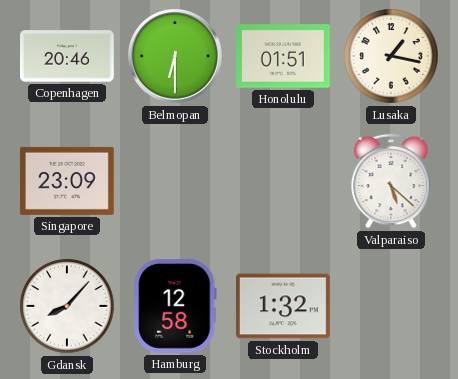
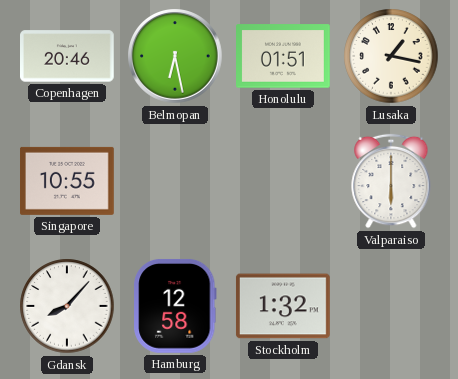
Belmopan: 6:30 -> 6:28 (175, 56)
Singapore: 23:09 -> 10:55 (68, 181)
Valparaiso: 5:22 -> 6:00 (391, 181)
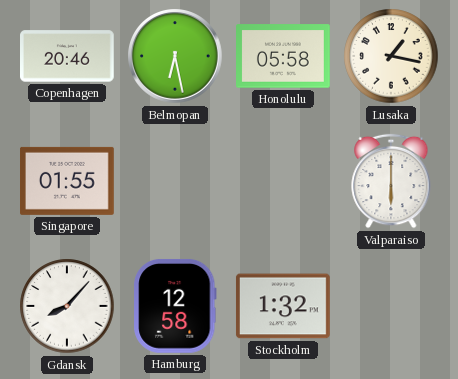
Honolulu: 01:51 -> 05:58 (284, 56)
Singapore: 10:55 -> 01:55 (68, 181)
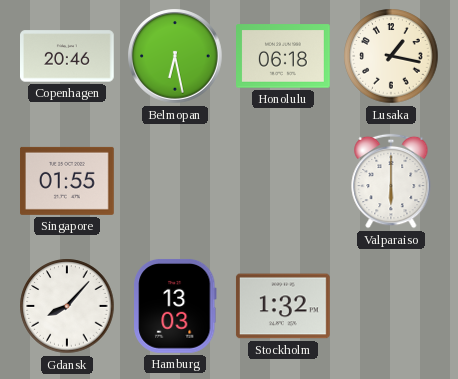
Honolulu: 05:58 -> 06:18 (284, 56)
Hamburg: 12:58 -> 13:03 (175, 306)
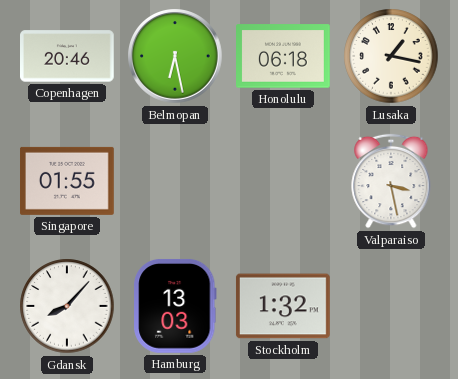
Valparaiso: 6:00 -> 3:28 (391, 181)
